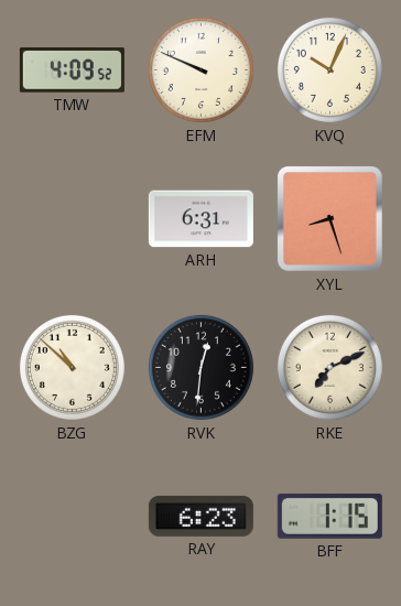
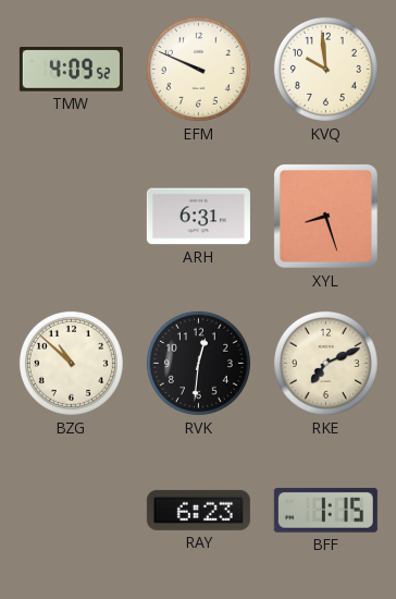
KVQ: 10:04 -> 9:59 (325, 69)
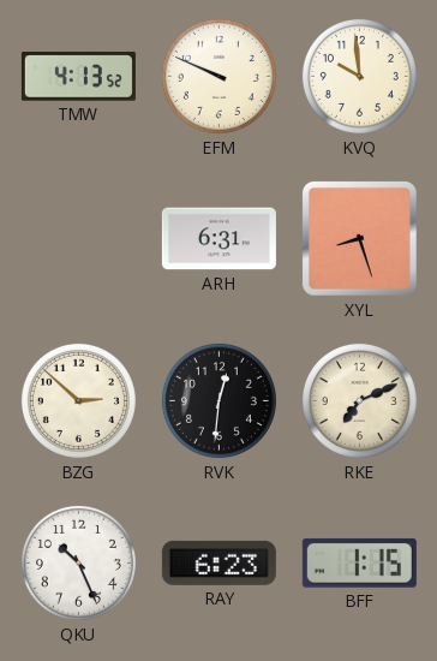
TMW: 4:09 -> 4:13 (78, 77)
BZG: 10:52 -> 2:52 (78, 400)
QKU: none -> 10:26 (78, 562)
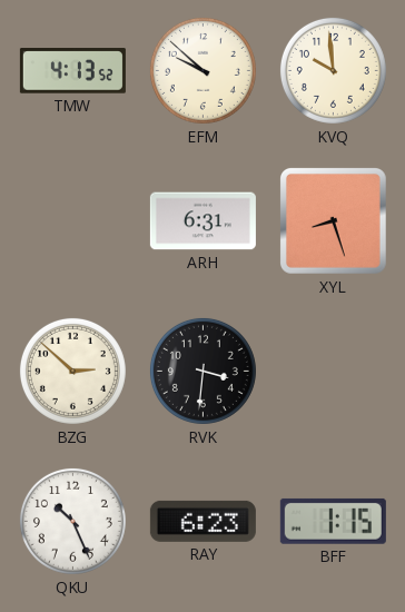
EFM: 9:49 -> 9:52 (202, 70)
RVK: 12:31 -> 3:31 (202, 371)
RKE: 7:11 -> none (359, 400)
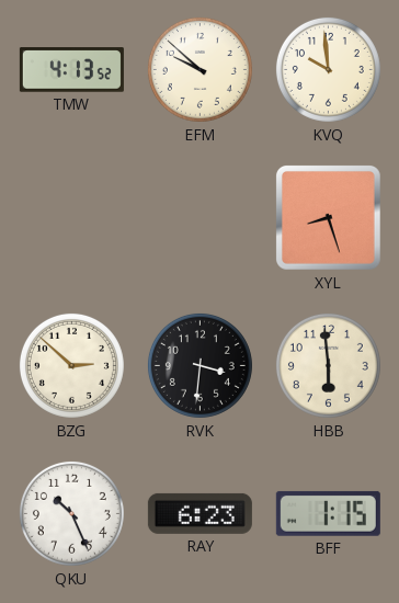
ARH: 6:31 -> none (202, 221)
HBB: none -> 5:59 (328, 365)
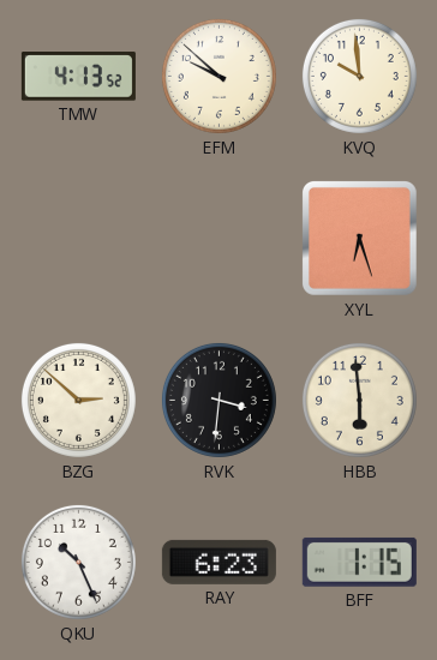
XYL: 8:27 -> 6:27 (360, 239)
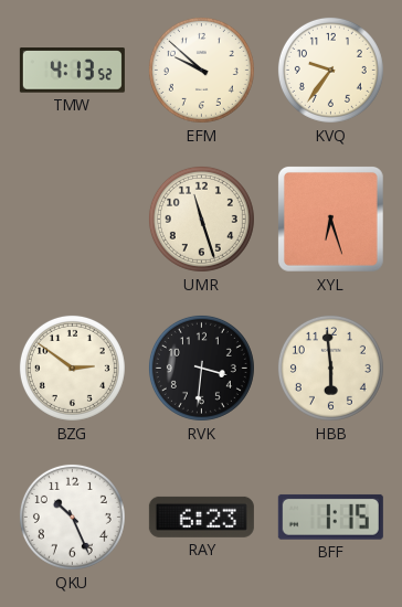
KVQ: 9:59 -> 9:36 (330, 70)
UMR: none -> 11:27 (201, 219)
BZG: 2:52 -> 2:51 (72, 368)
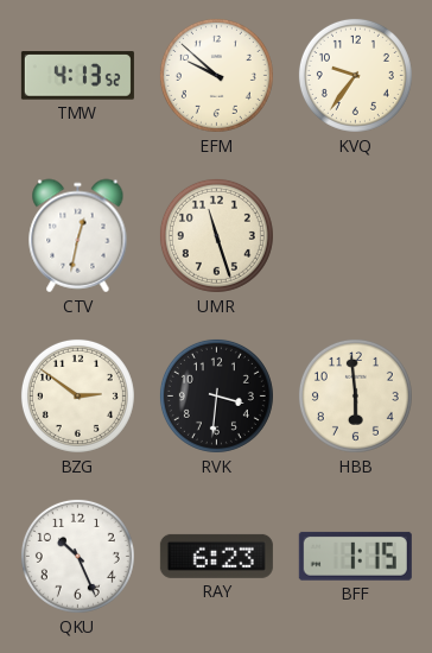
CTV: none -> 12:32 (78, 236)
XYL: 6:27 -> none (331, 220)
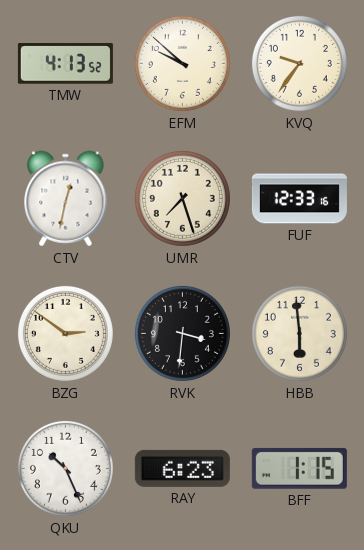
UMR: 11:27 -> 7:27 (182, 198)
FUF: none -> 12:33 (299, 199)
